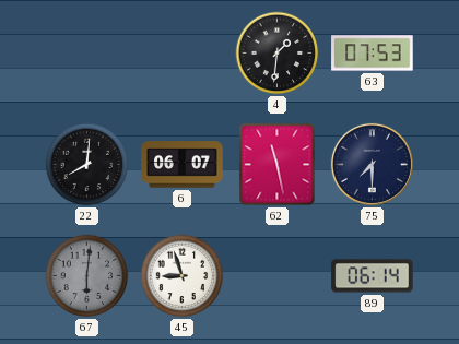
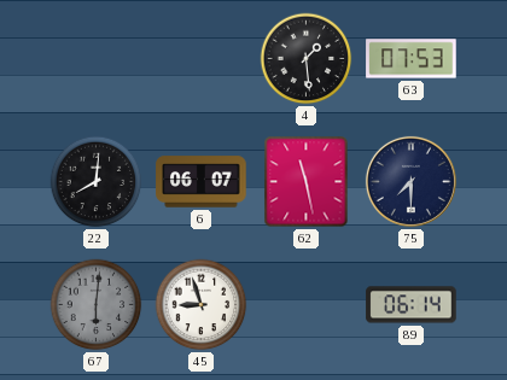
4: 1:31 -> 1:29 (307, 59)
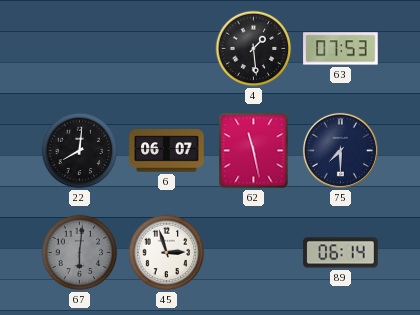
45: 8:57 -> 2:57 (167, 253)
